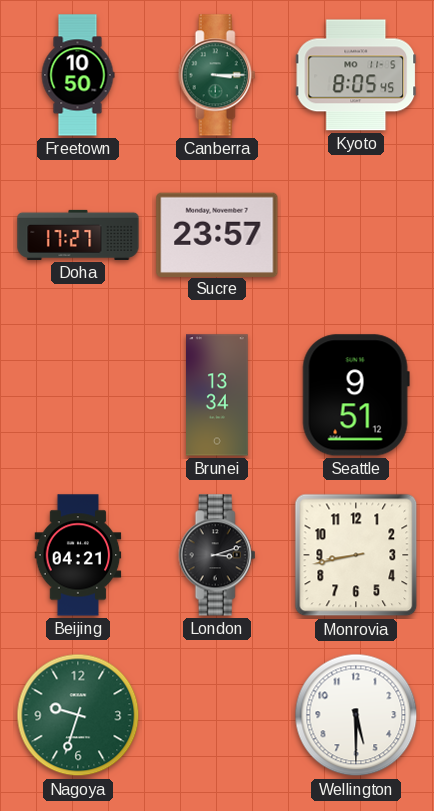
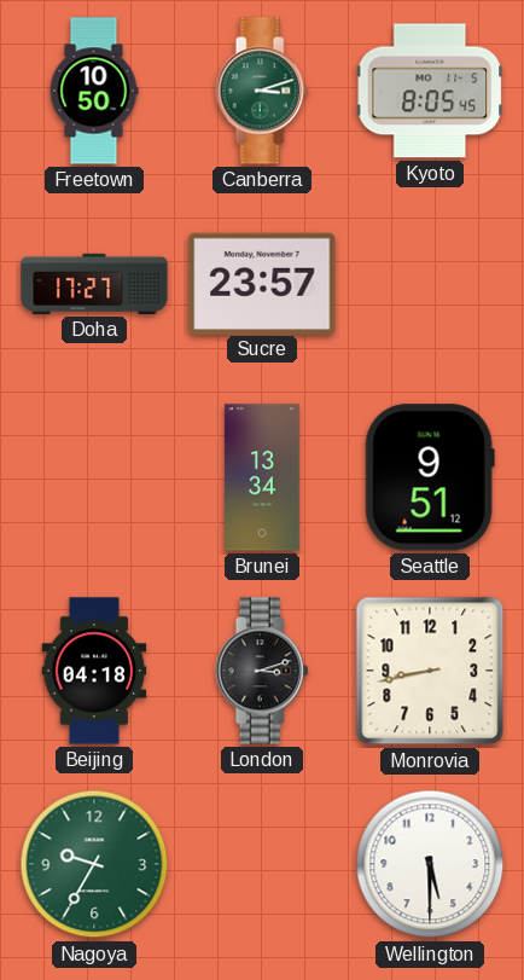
Canberra: 3:15 -> 3:12 (262, 91)
Beijing: 04:21 -> 04:18 (94, 671)
Nagoya: 9:33 -> 9:35 (94, 864)
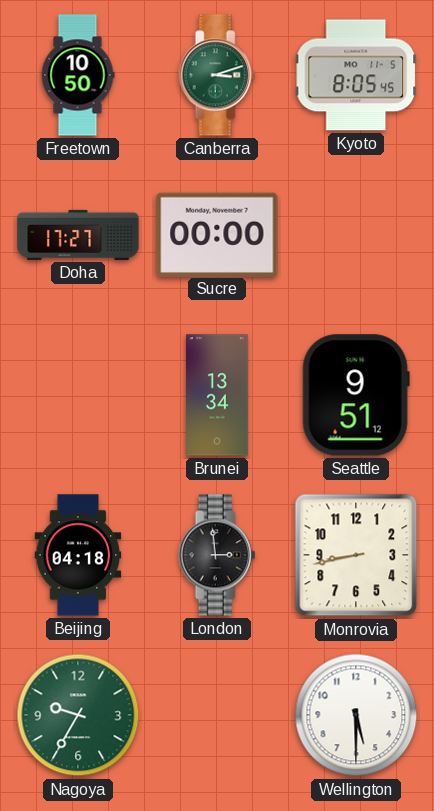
Sucre: 23:57 -> 00:00 (217, 234)
London: 3:12 -> 2:59 (217, 555)
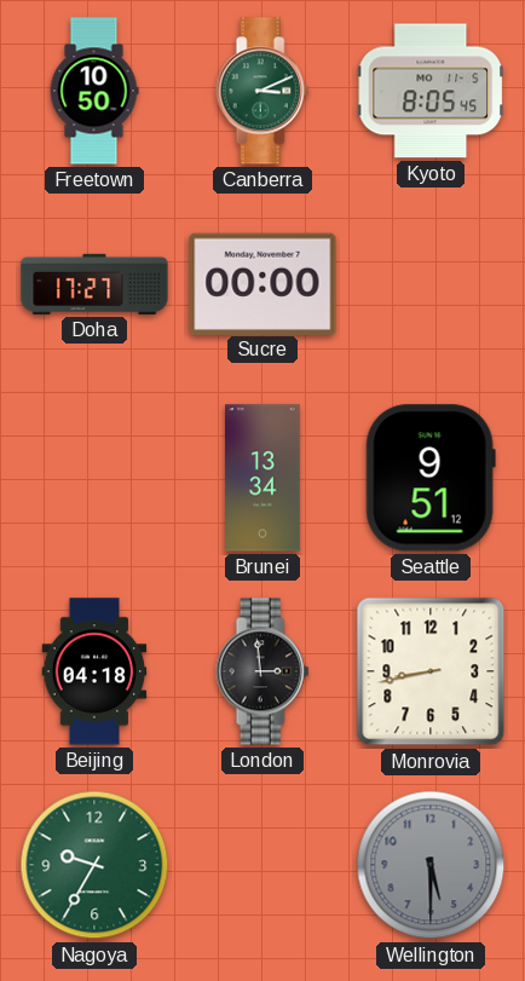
Canberra: 3:12 -> 3:11 (262, 91)
Wellington dial: white -> grey (431, 865)
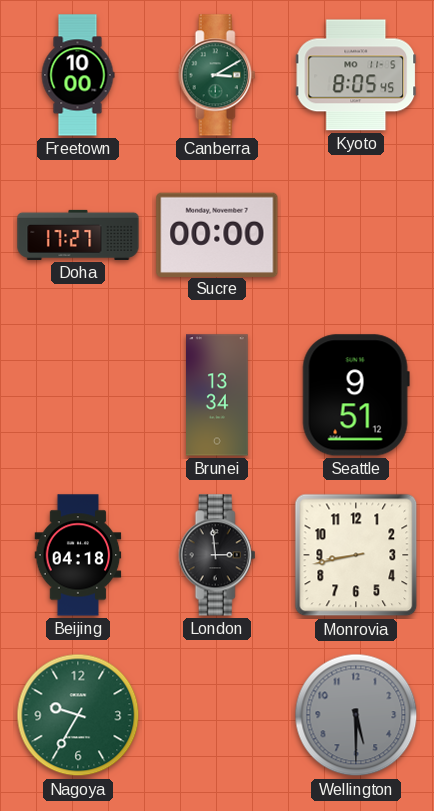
Freetown: 10:50 -> 10:00 (78, 75)
Canberra: 3:11 -> 3:10 (217, 75)
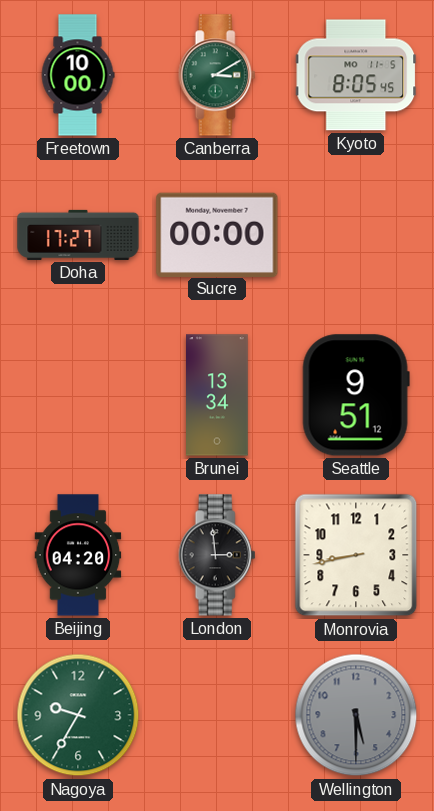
Beijing: 04:18 -> 04:20 (78, 555)
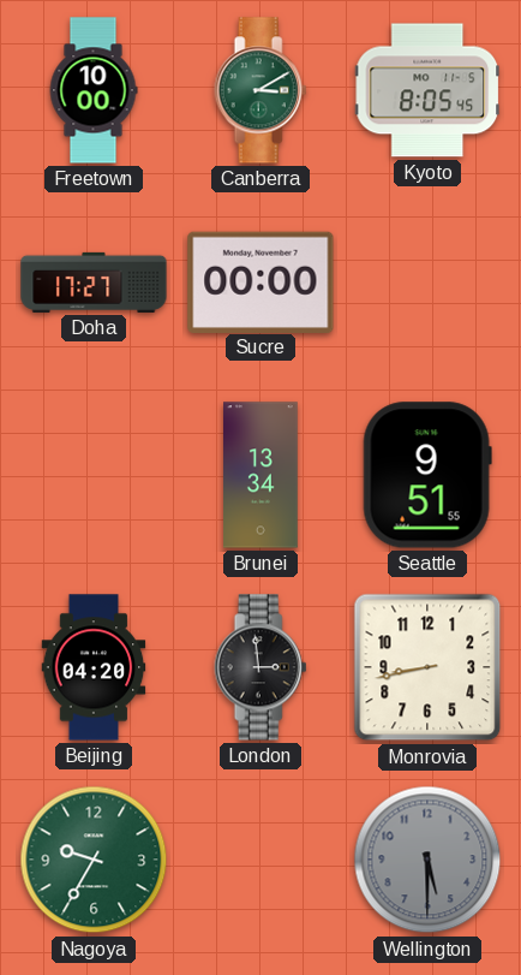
Seattle: 9:51:12 -> 9:51:55 (427, 475)
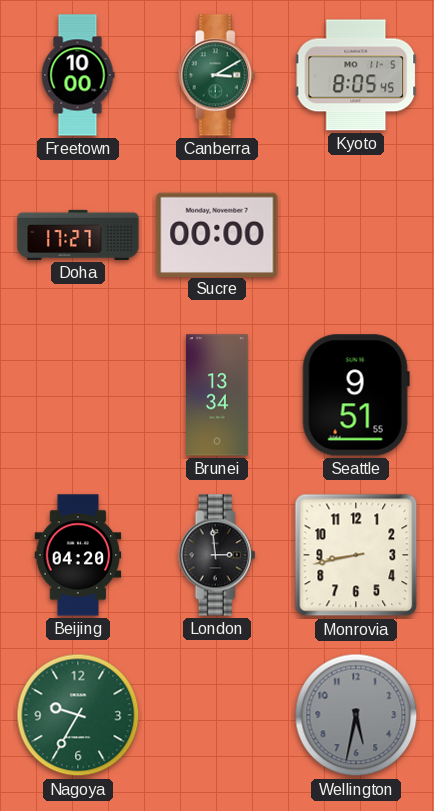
Wellington: 5:30 -> 5:32 (356, 715)
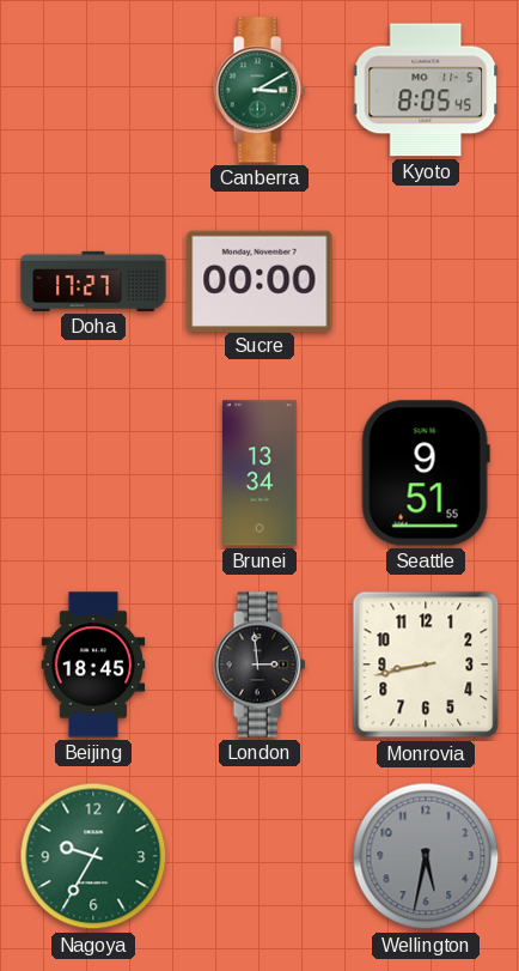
Freetown: 10:00 -> none (78, 75)
Beijing: 04:20 -> 18:45 (93, 664)
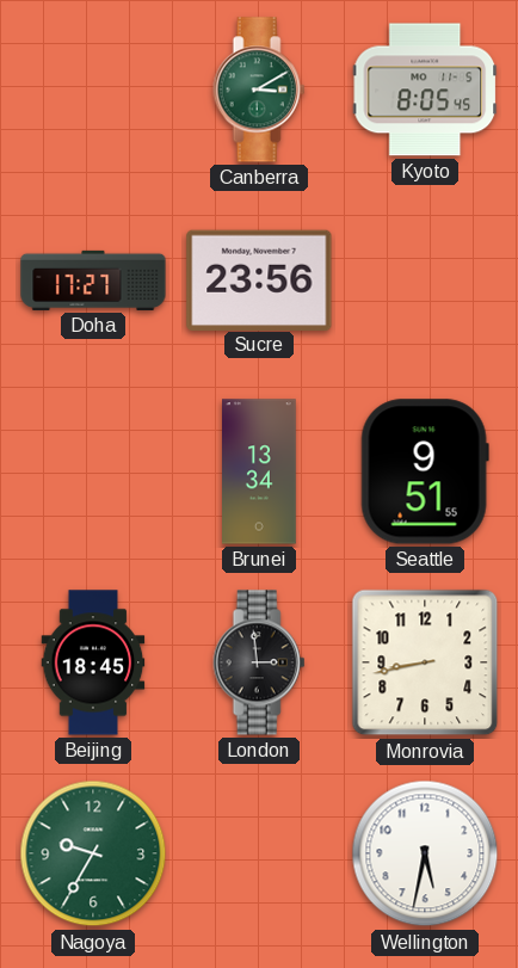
Sucre: 00:00 -> 23:56 (259, 279)
Wellington dial: grey -> white (425, 853)
